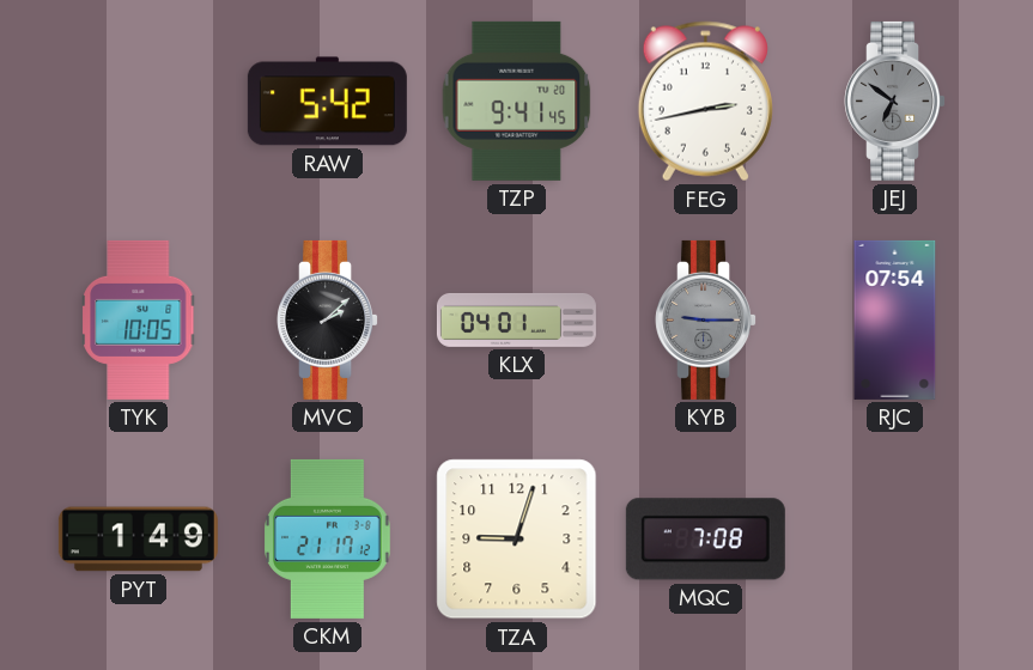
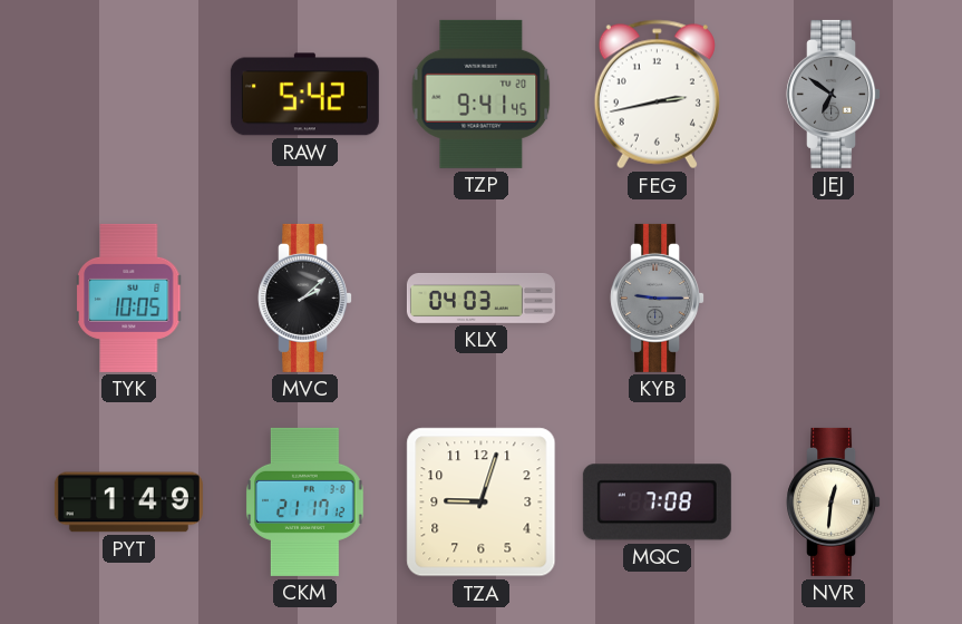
KLX: 04:01 -> 04:03 (480, 298)
RJC: 07:54 -> none (895, 319)
NVR: none -> 12:31 (834, 501)
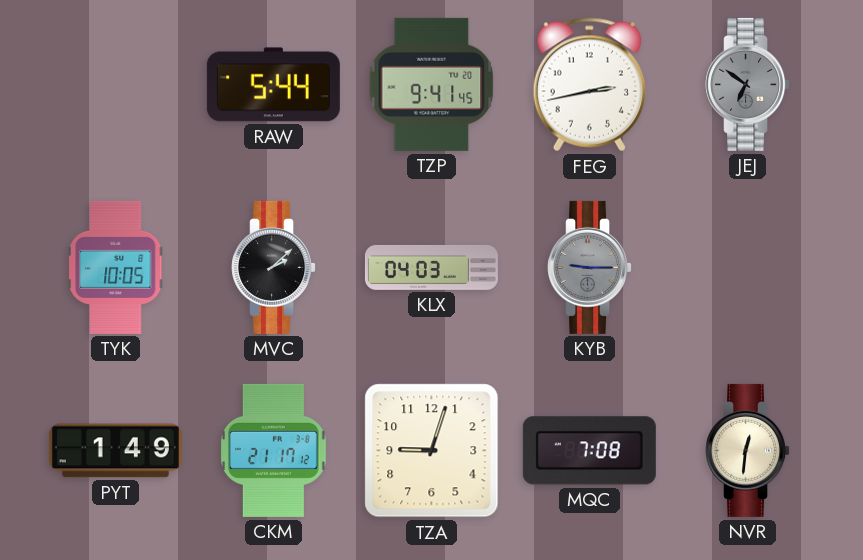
RAW: 5:42 -> 5:44 (273, 85)
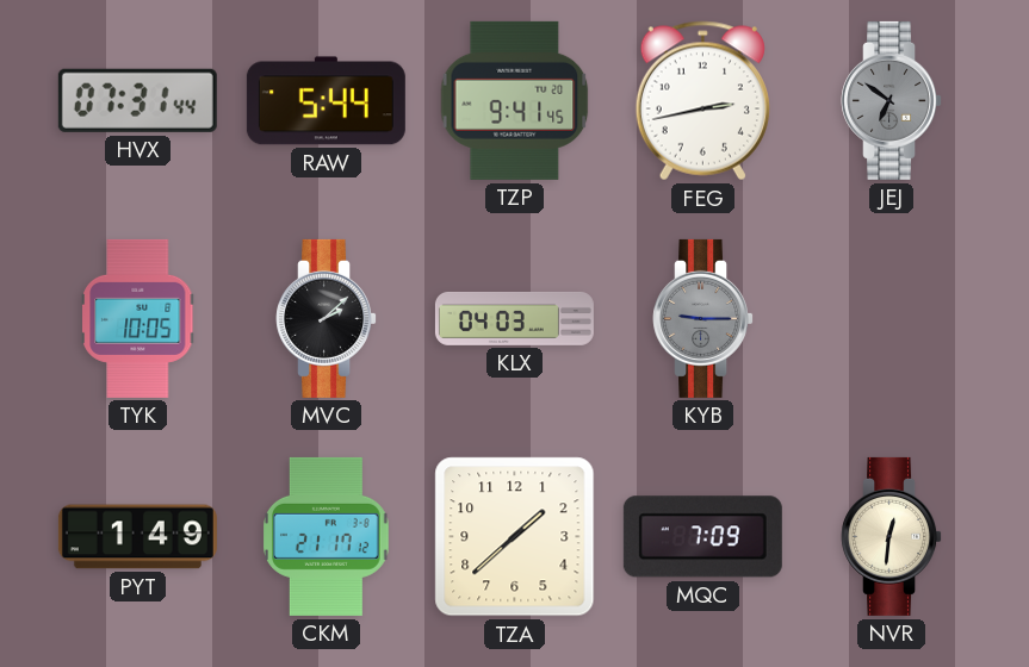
HVX: none -> 07:31 (137, 100)
TZA: 9:03 -> 1:38 (515, 537)
MQC: 7:08 -> 7:09 (702, 537)
